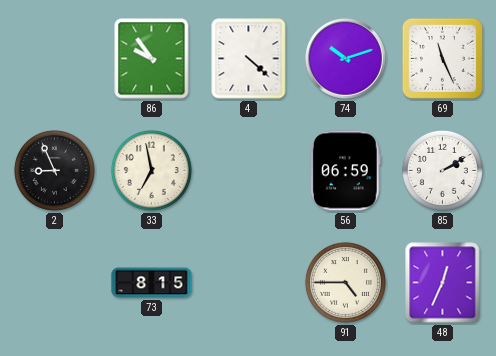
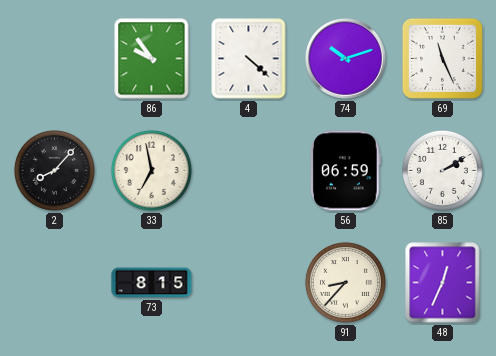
2: 8:56 -> 8:07 (54, 170)
91: 4:45 -> 8:37 (345, 282)
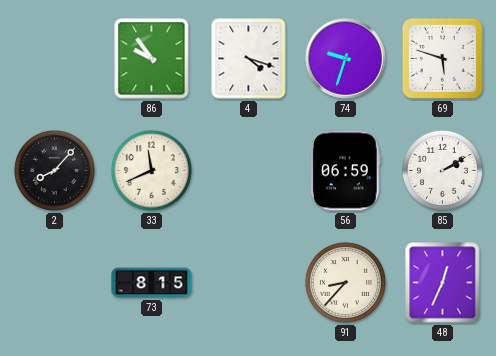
4: 4:22 -> 4:18 (249, 59)
74: 10:12 -> 9:33 (346, 59)
69: 11:26 -> 5:48 (442, 58)
33: 6:58 -> 11:41 (151, 170)
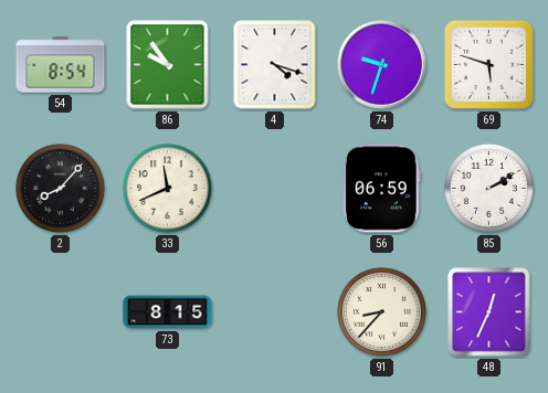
54: none -> 8:54 (61, 65)
